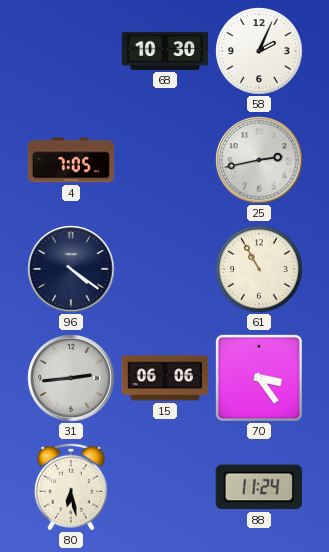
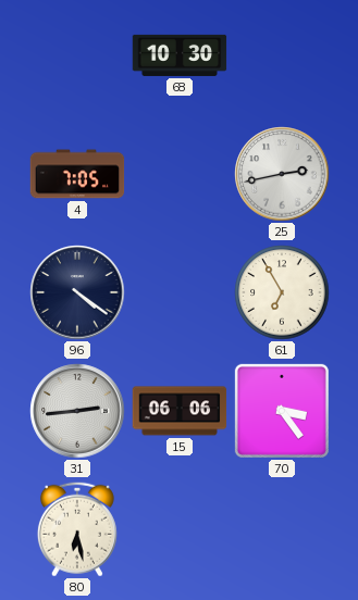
58: 2:04 -> none (259, 51)
61: 10:55 -> 6:55 (282, 292)
88: 11:24 -> none (259, 487)
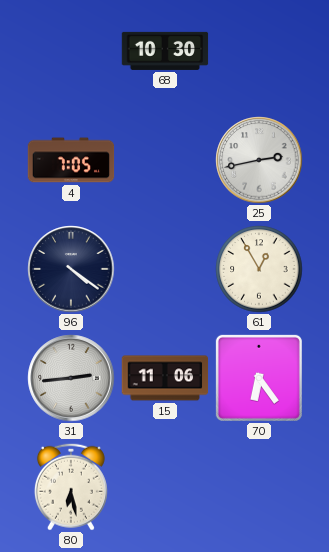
61: 6:55 -> 12:55 (259, 269)
15: 06:06 -> 11:06 (165, 378)
70: 3:24 -> 6:24 (259, 378)
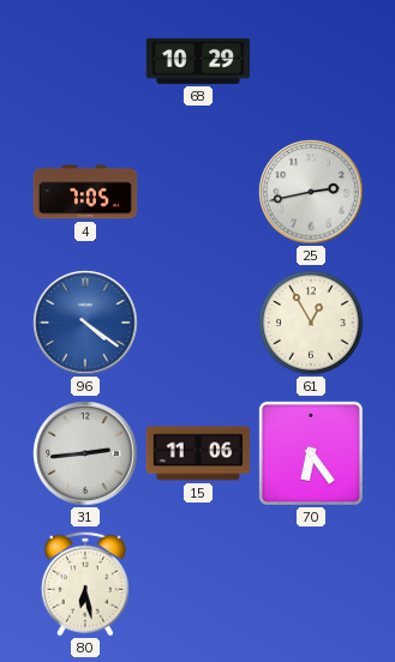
68: 10:30 -> 10:29 (198, 61)
96 dial: navy -> blue (85, 323)
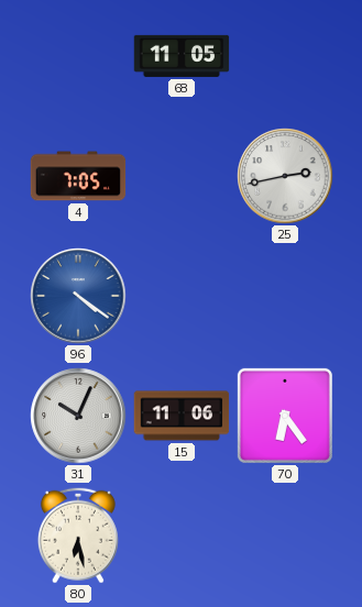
68: 10:29 -> 11:05 (182, 56)
61: 12:55 -> none (311, 323)
31: 2:44 -> 10:04 (78, 416)
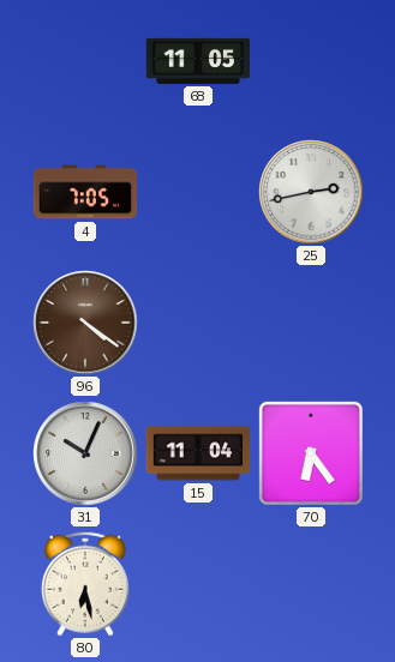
96 dial: blue -> brown (85, 323)
15: 11:06 -> 11:04 (198, 453)
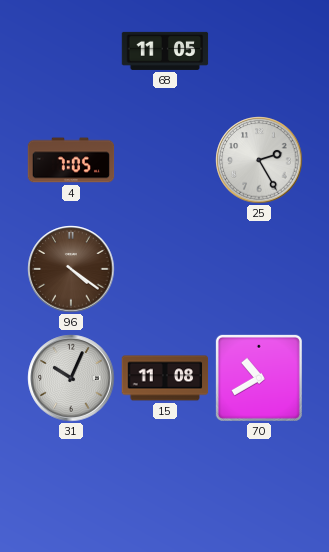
25: 2:43 -> 2:25 (259, 160)
15: 11:04 -> 11:08 (165, 378)
70: 6:24 -> 10:40 (259, 378)
80: 6:28 -> none (85, 584)
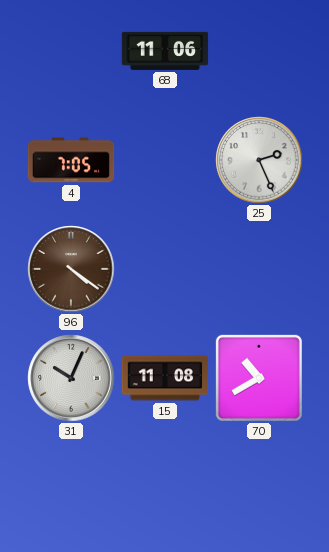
68: 11:05 -> 11:06 (165, 51)
25: 2:25 -> 2:26 (259, 160)
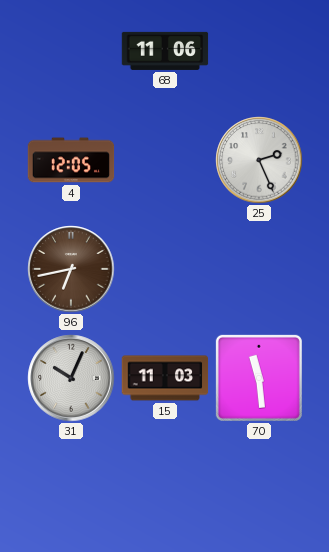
4: 7:05 -> 12:05 (71, 160)
96: 4:21 -> 6:43 (71, 269)
15: 11:08 -> 11:03 (165, 378)
70: 10:40 -> 11:29 (259, 378)
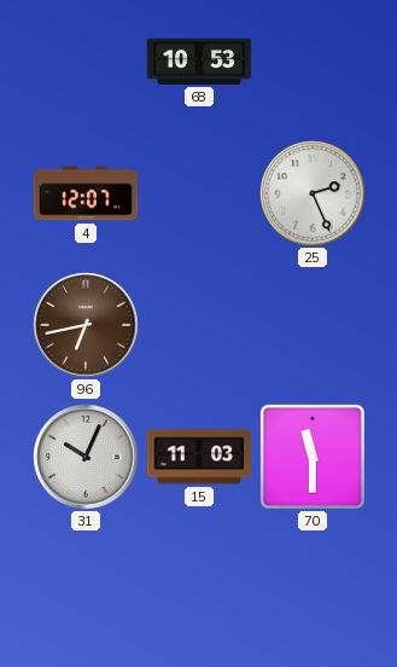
68: 11:06 -> 10:53 (199, 62)
4: 12:05 -> 12:07 (86, 193)
70: 11:29 -> 11:30 (313, 457)
